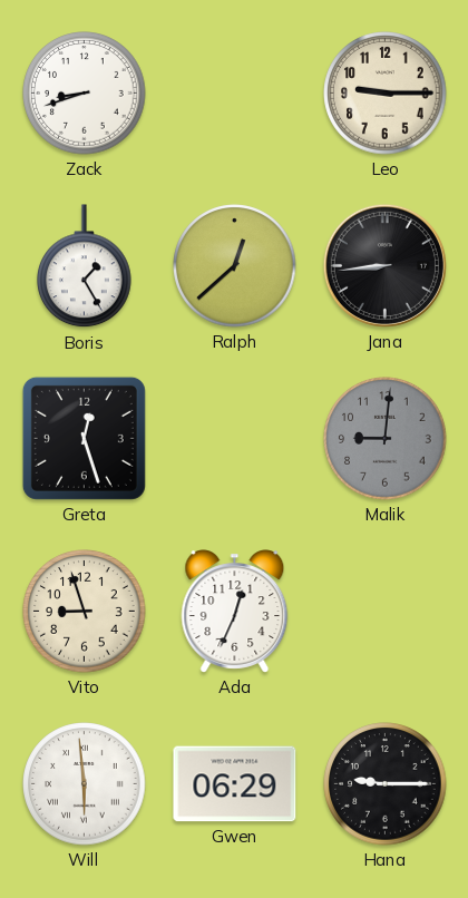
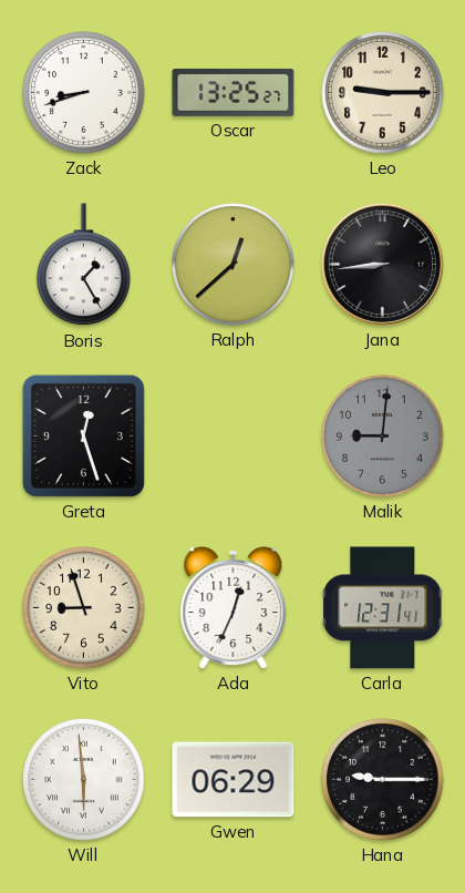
Oscar: none -> 13:25 (234, 92)
Carla: none -> 12:31 (383, 608)
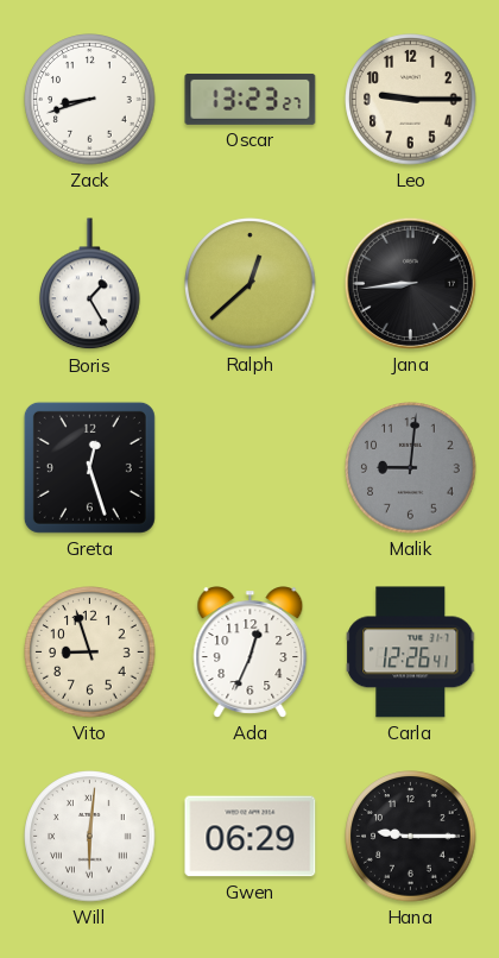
Oscar: 13:25 -> 13:23 (251, 99)
Carla: 12:31 -> 12:26 (411, 653)
Will: 5:59 -> 6:01 (90, 837)
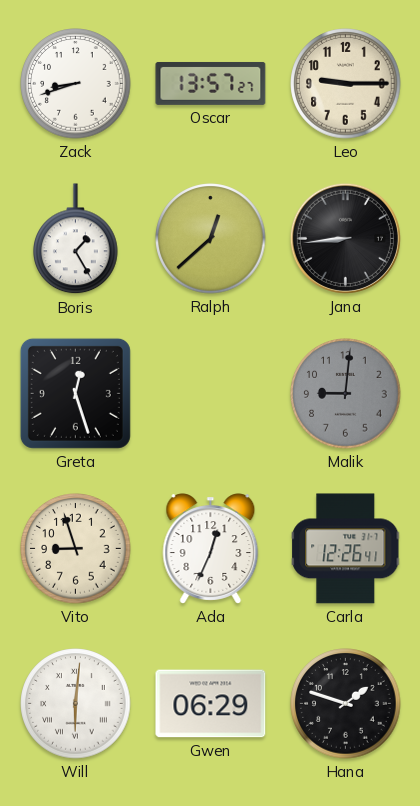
Oscar: 13:23 -> 13:57 (211, 83)
Hana: 9:15 -> 1:48 (346, 704)
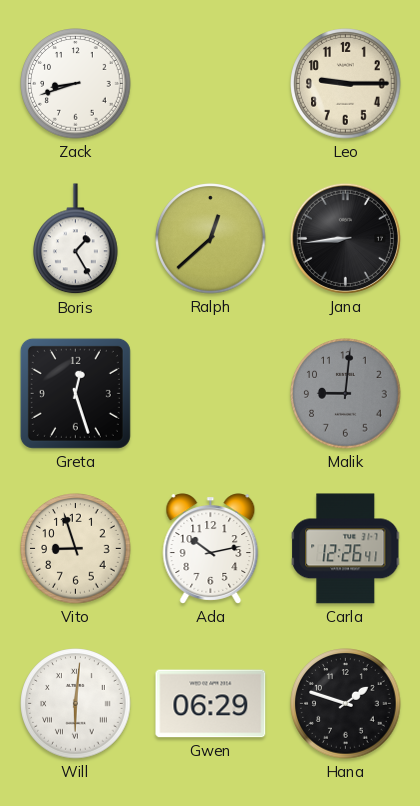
Oscar: 13:57 -> none (211, 83)
Ada: 12:34 -> 10:13 (211, 549)
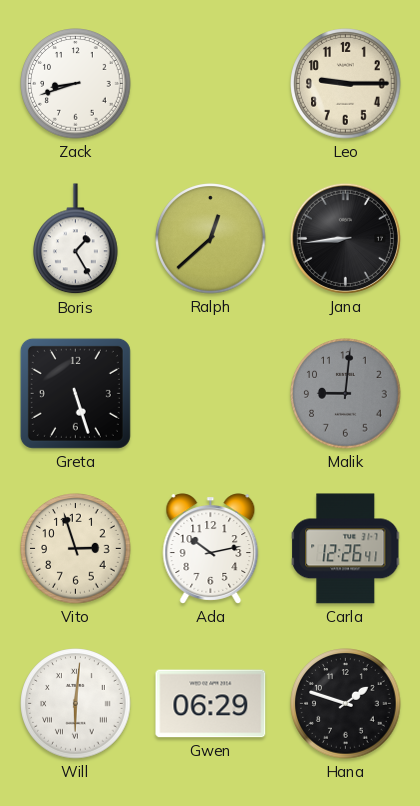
Greta: 12:27 -> 5:27 (75, 393)
Vito: 8:57 -> 2:57 (76, 549)
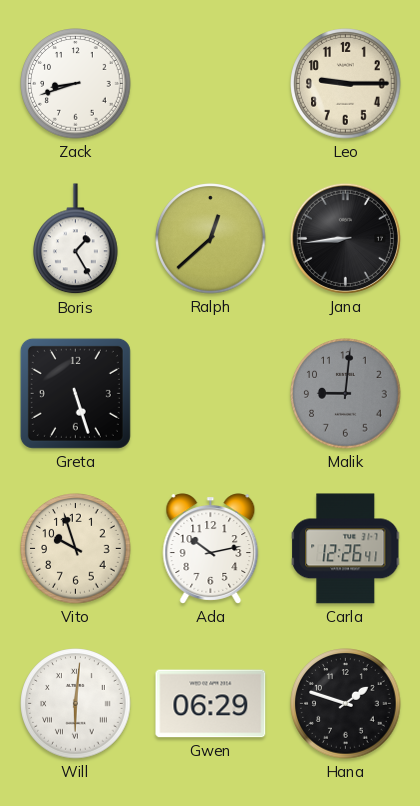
Vito: 2:57 -> 9:57 (76, 549)
